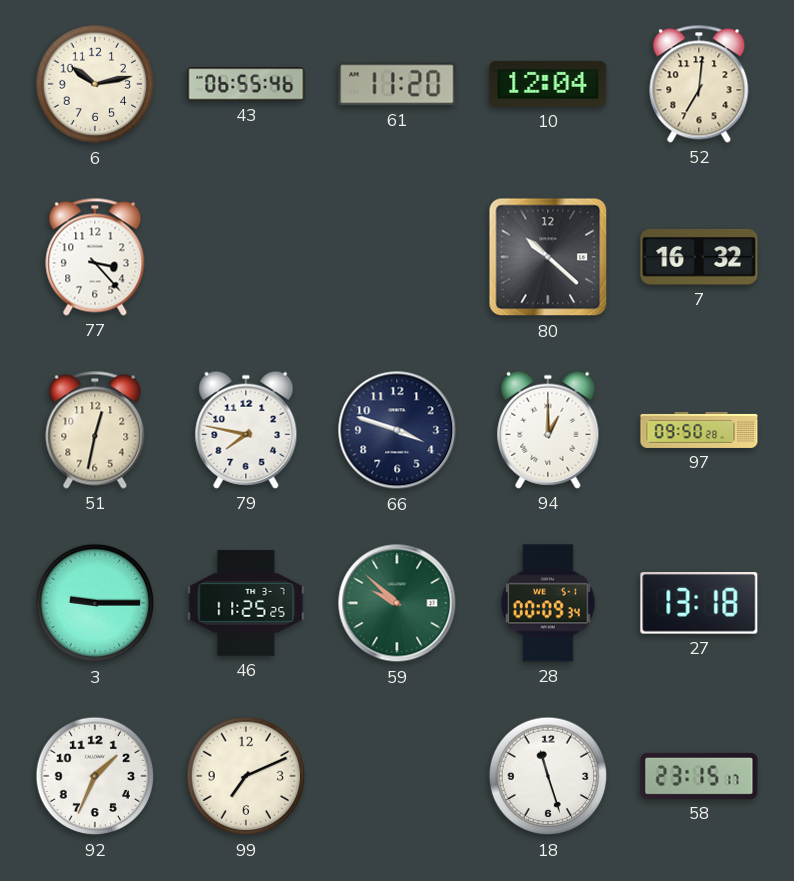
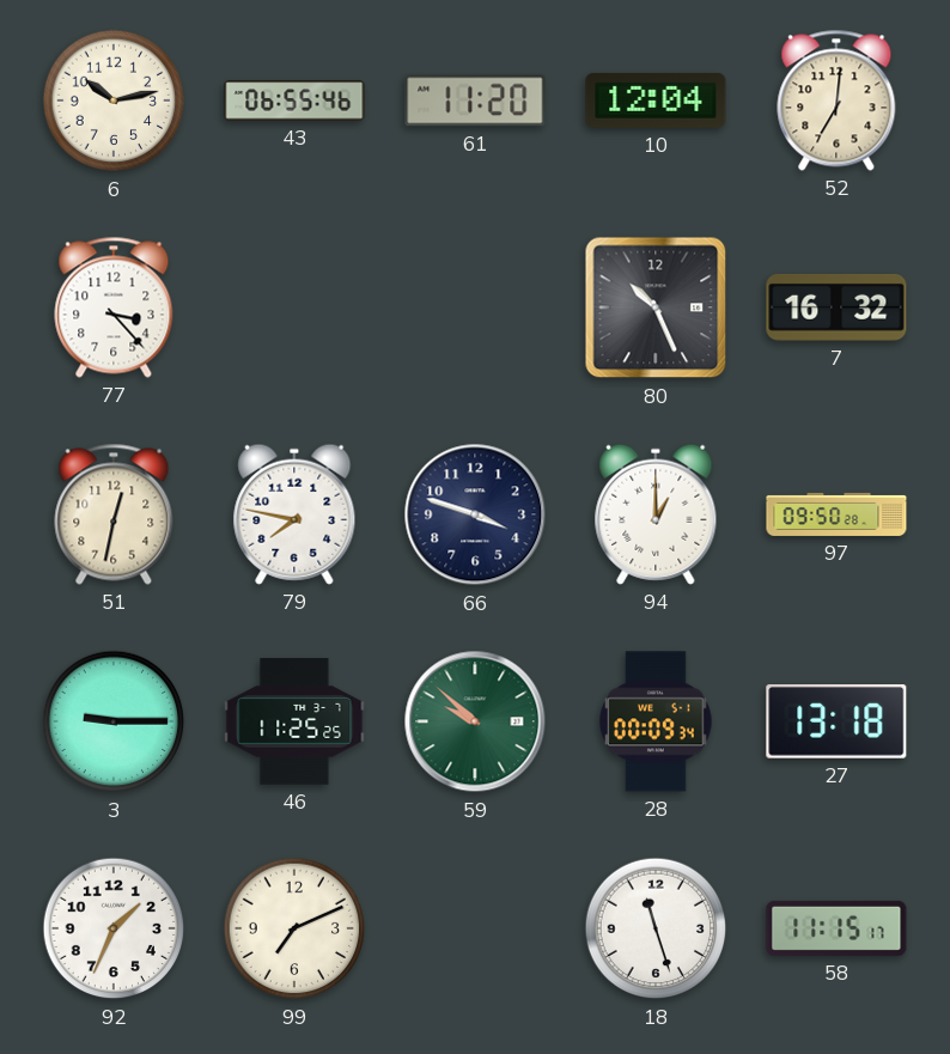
80: 10:22 -> 10:26 (656, 307)
58: 23:15 -> 11:15 (836, 928)
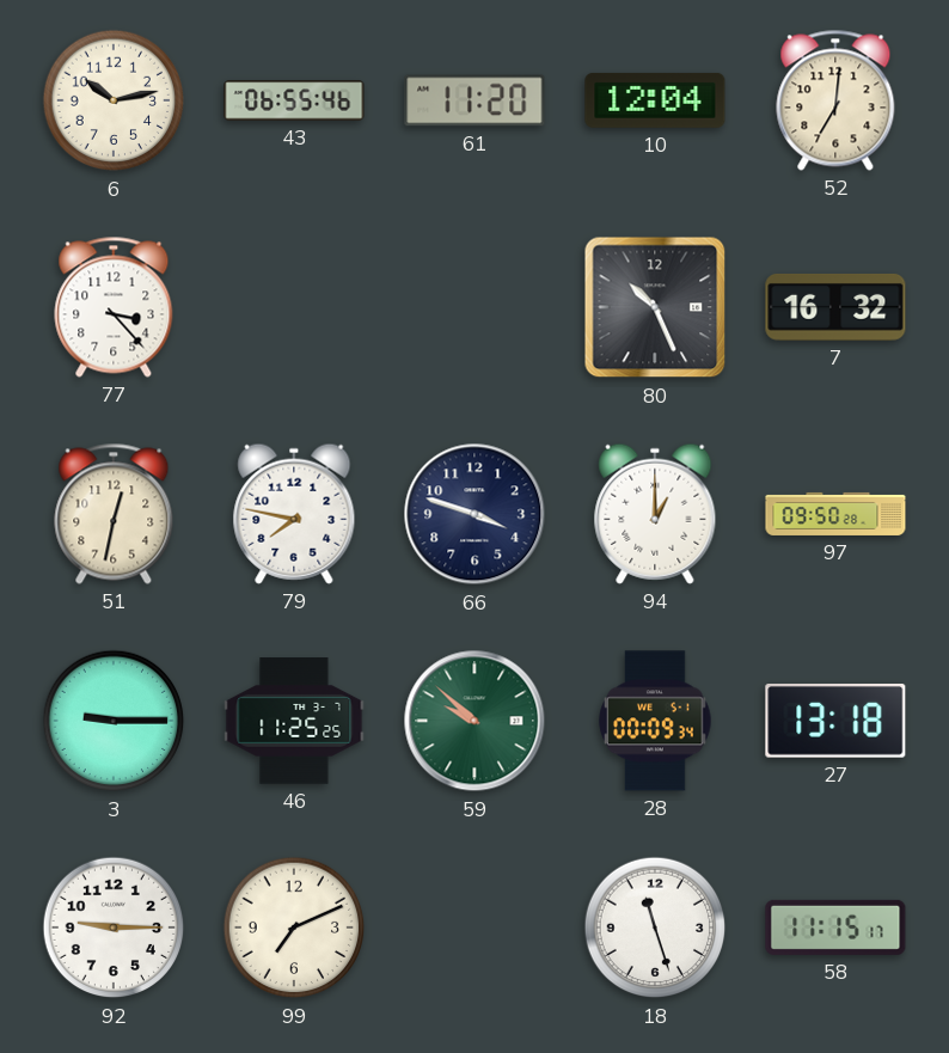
92: 1:34 -> 9:15 (114, 928)
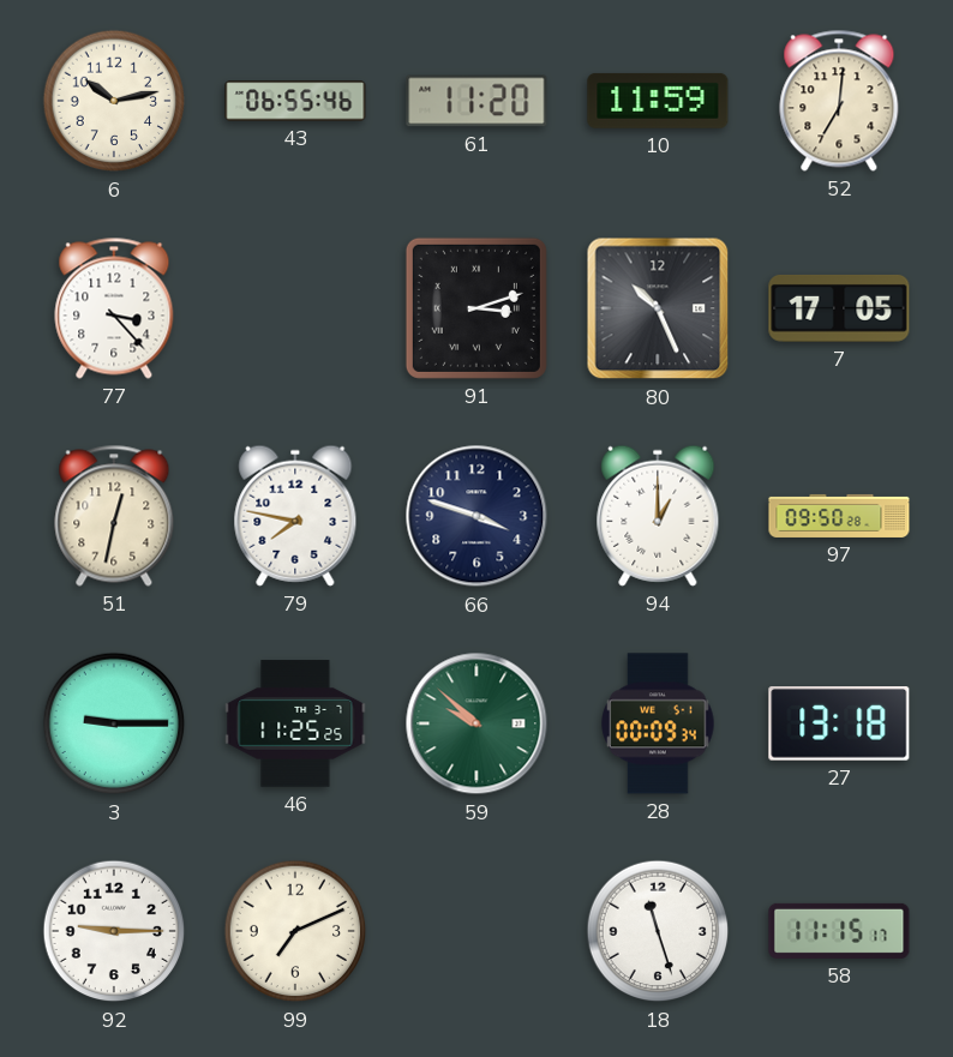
10: 12:04 -> 11:59 (658, 101)
91: none -> 3:12 (476, 308)
7: 16:32 -> 17:05 (839, 308)
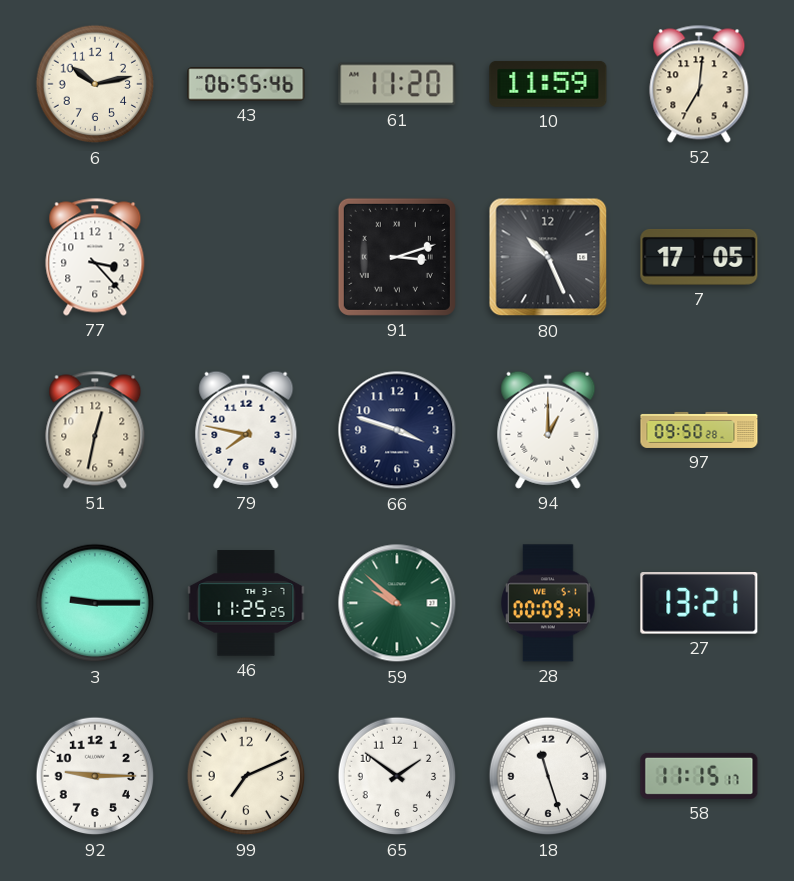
27: 13:18 -> 13:21 (699, 604)
65: none -> 1:51 (397, 776)
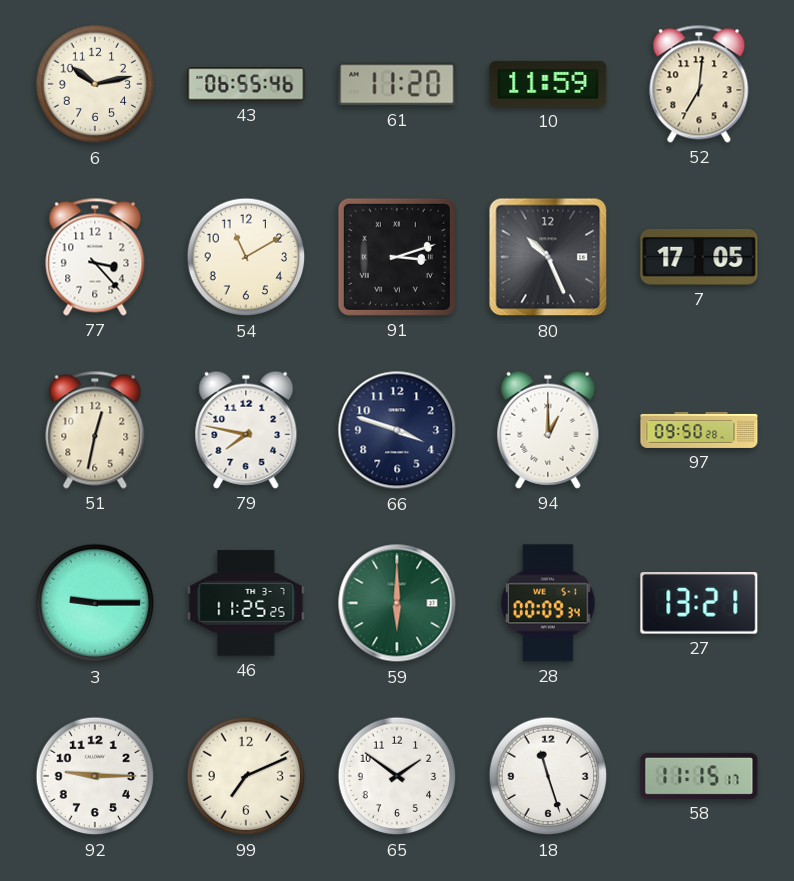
54: none -> 11:10 (246, 257)
59: 9:52 -> 6:00 (397, 603)
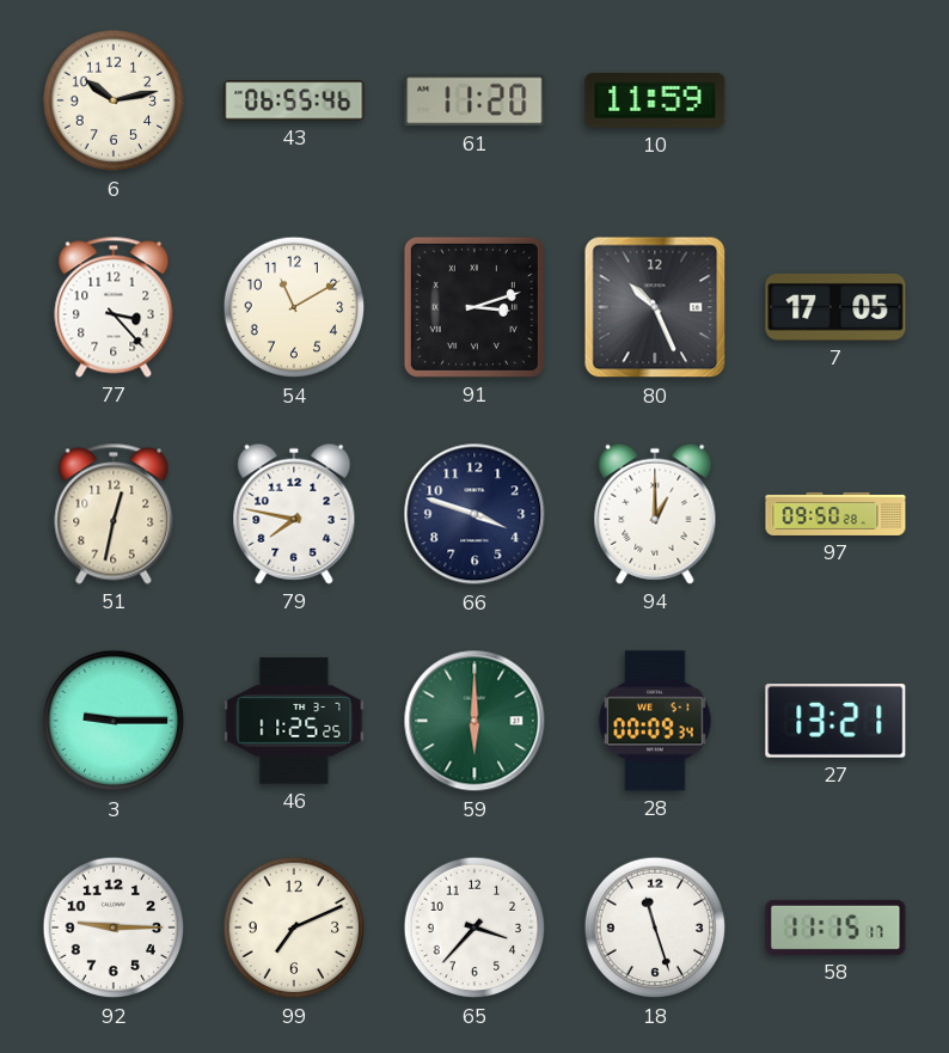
52: 7:01 -> none (699, 84)
65: 1:51 -> 3:37 (474, 928)
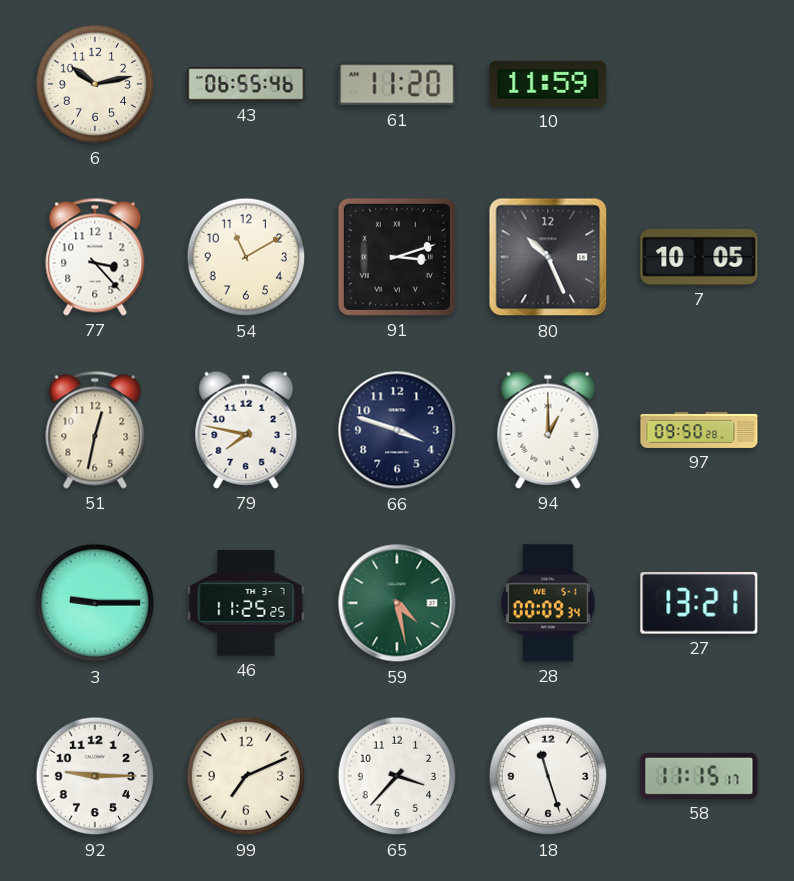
7: 17:05 -> 10:05 (699, 257)
59: 6:00 -> 4:28 (397, 603)
